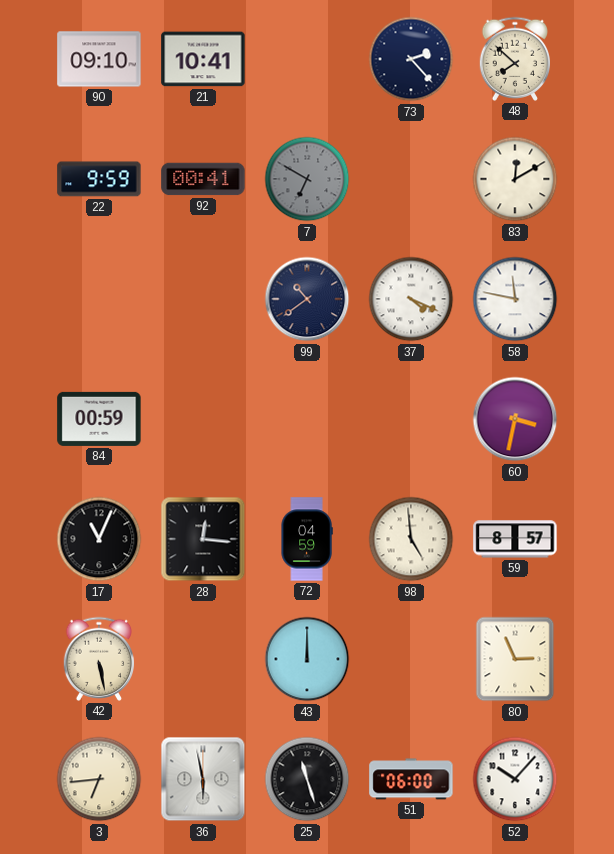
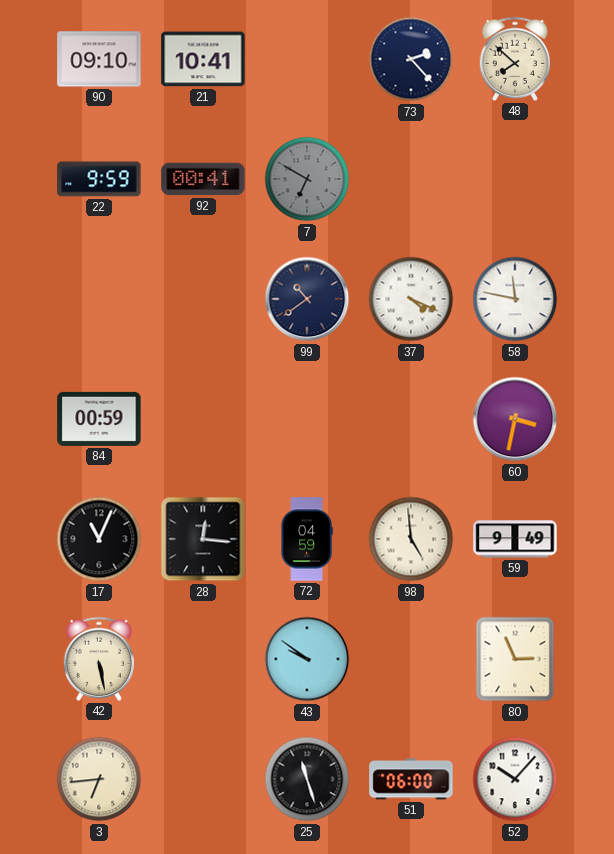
83: 12:10 -> none (515, 179)
59: 8:57 -> 9:49 (515, 539)
43: 12:00 -> 9:51 (307, 659)
36: 5:58 -> none (203, 779)
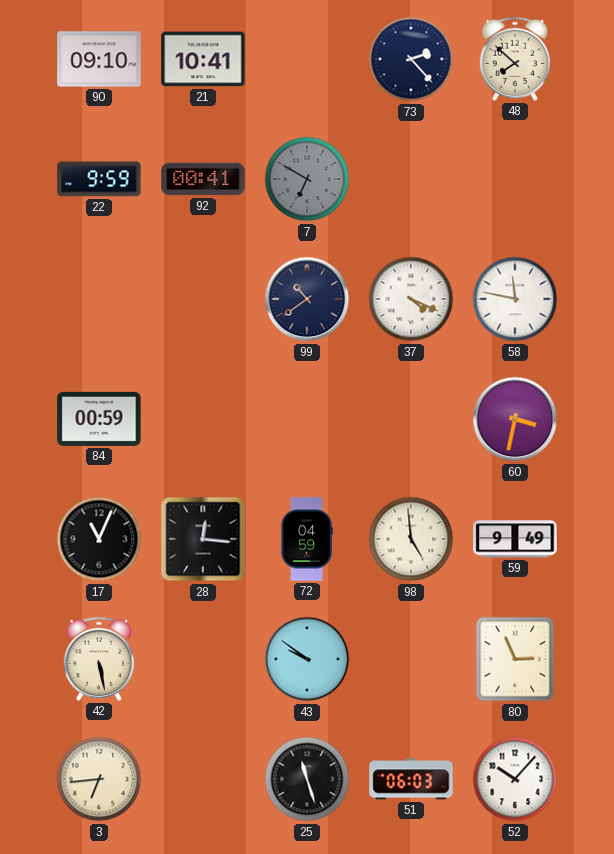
51: 06:00 -> 06:03 (411, 779)
